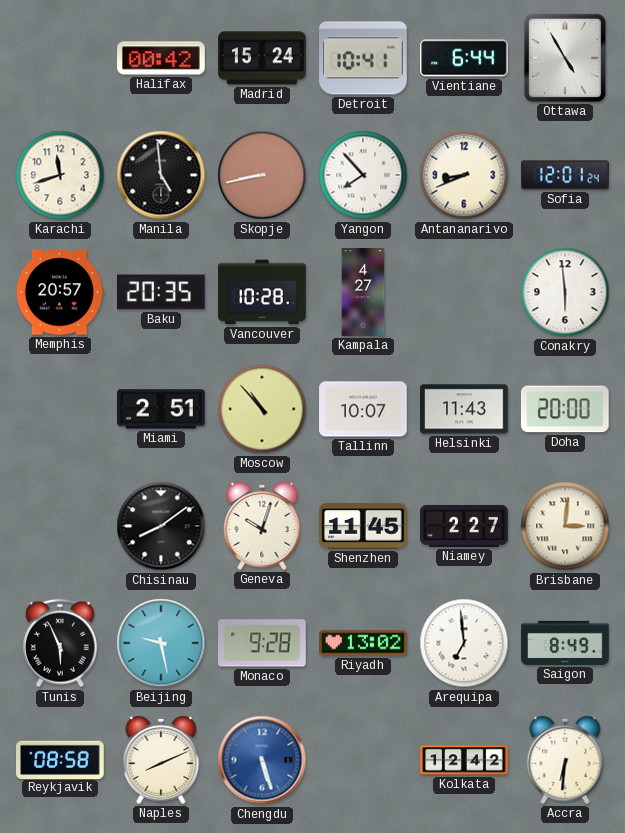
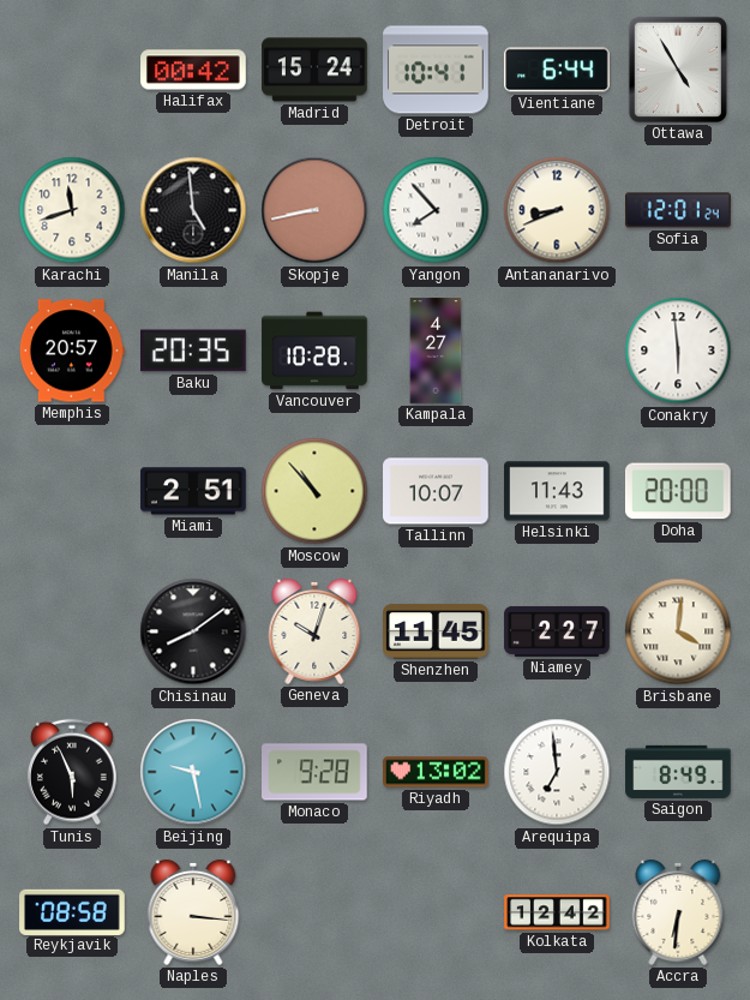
Brisbane: 3:01 -> 4:01 (678, 631)
Naples: 8:11 -> 3:16 (193, 912)
Chengdu: 5:27 -> none (262, 760)
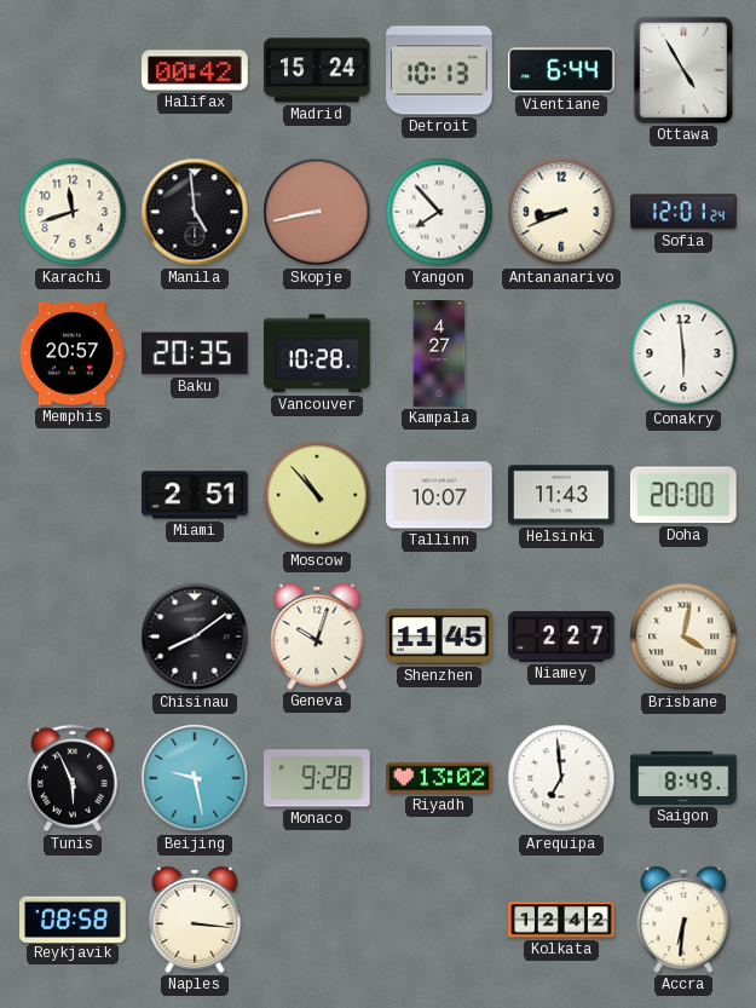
Detroit: 10:41 -> 10:13 (439, 70)
Brisbane: 4:01 -> 4:02 (683, 637)
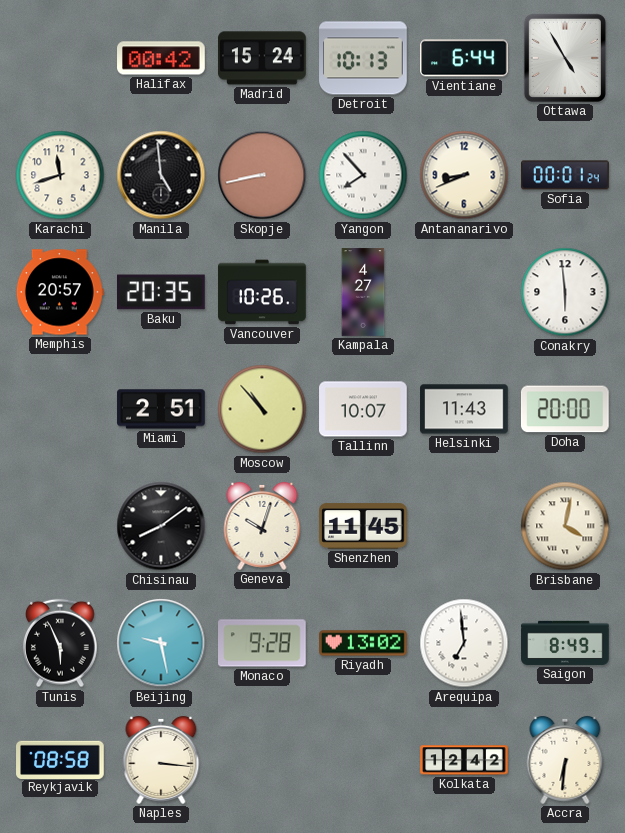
Sofia: 12:01 -> 00:01 (565, 175)
Vancouver: 10:28 -> 10:26 (262, 292)
Niamey: 2:27 -> none (561, 637)
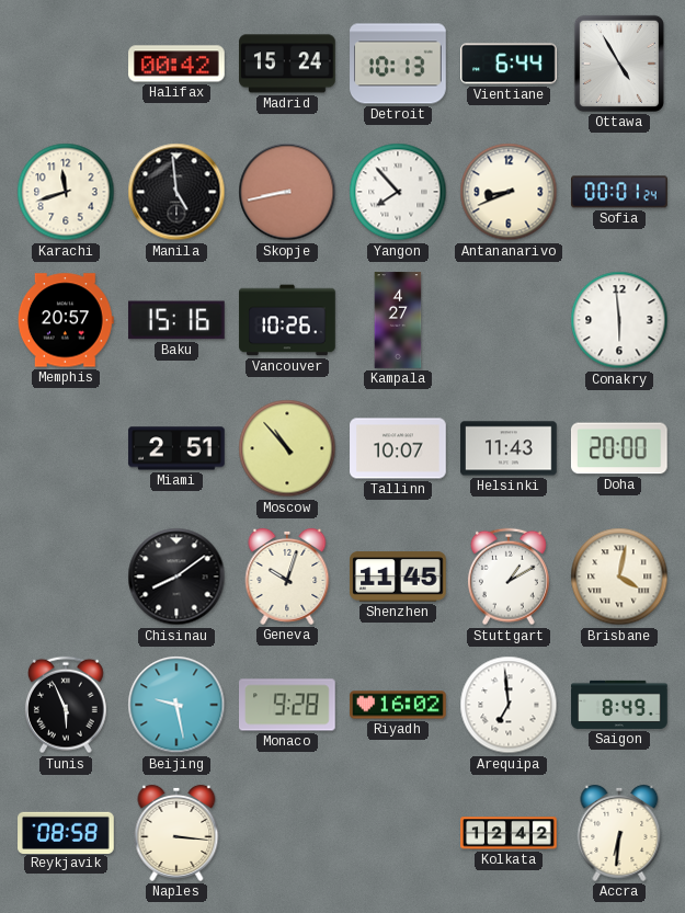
Baku: 20:35 -> 15:16 (178, 320)
Stuttgart: none -> 1:10 (509, 577)
Riyadh: 13:02 -> 16:02 (398, 705)
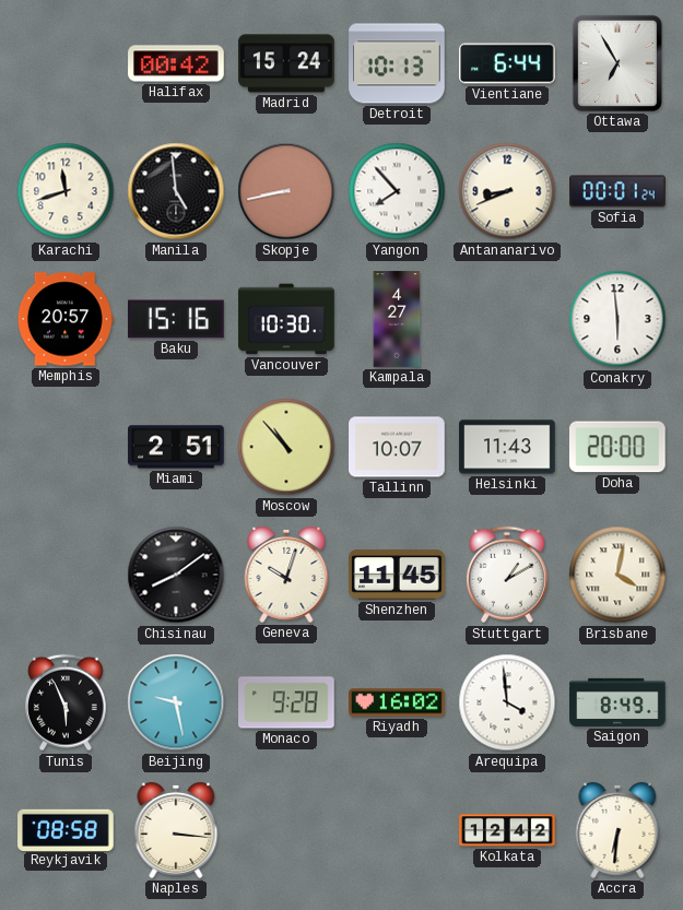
Ottawa: 4:55 -> 6:55 (617, 63)
Vancouver: 10:26 -> 10:30 (286, 319)
Arequipa: 6:59 -> 3:59 (507, 702)
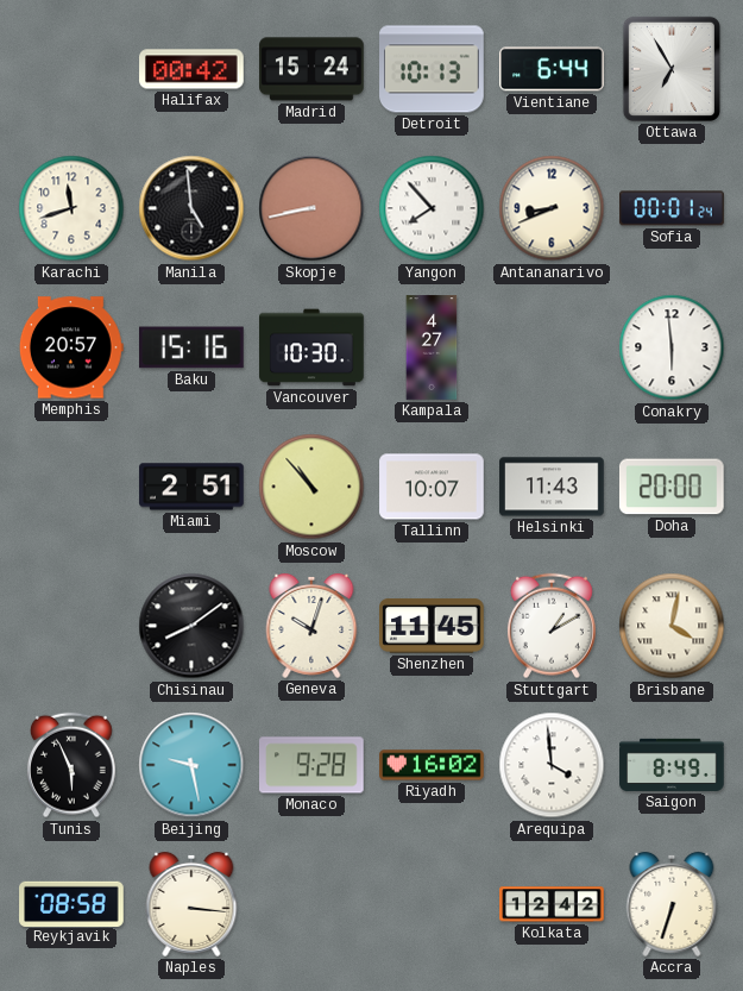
Accra: 6:31 -> 6:33 (672, 904)
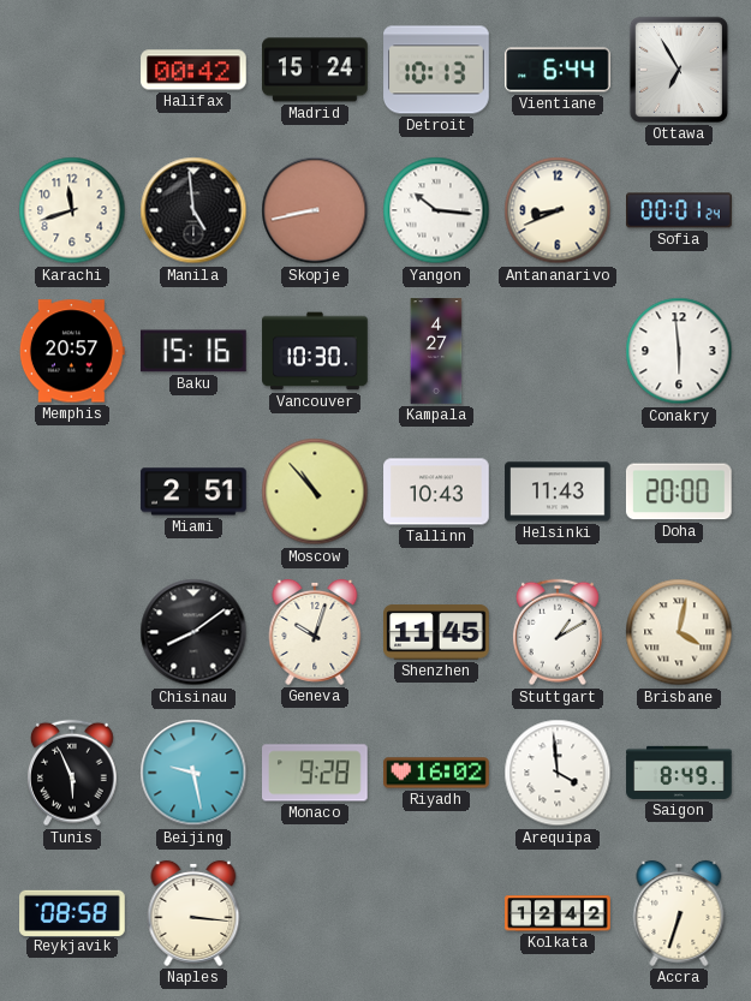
Yangon: 7:53 -> 10:16 (436, 210)
Tallinn: 10:07 -> 10:43 (436, 491)
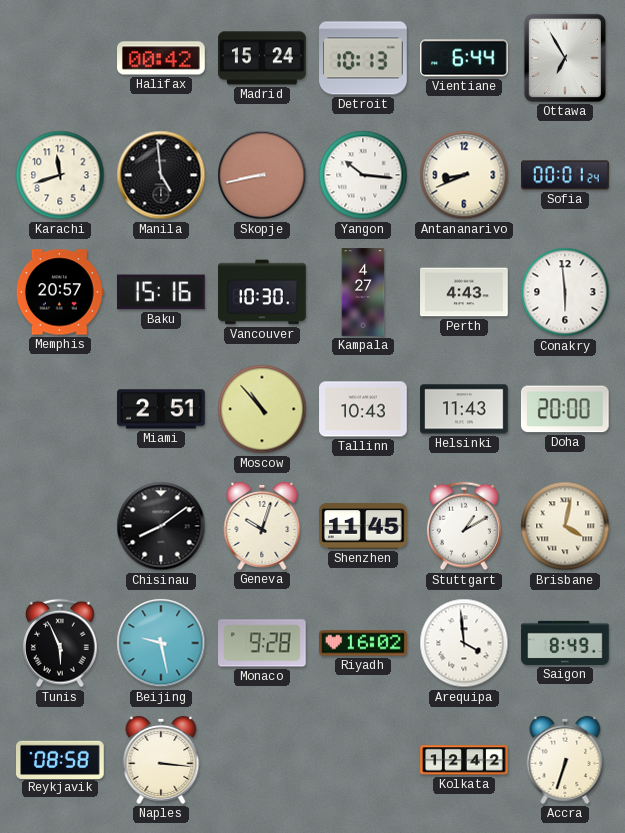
Perth: none -> 4:43 (464, 292)
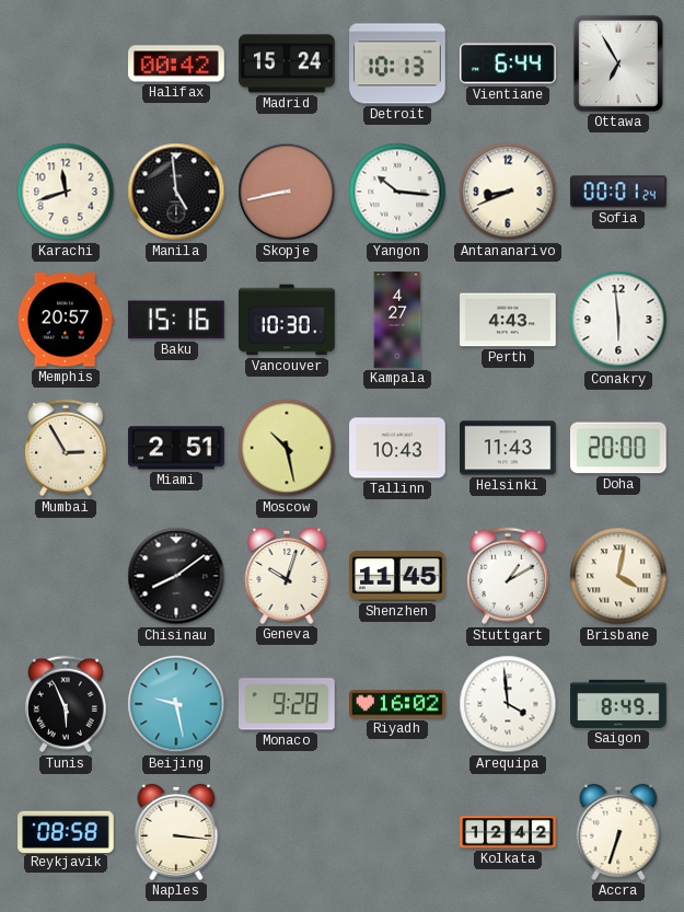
Mumbai: none -> 2:55 (66, 448)
Moscow: 10:53 -> 10:28 (287, 448)
